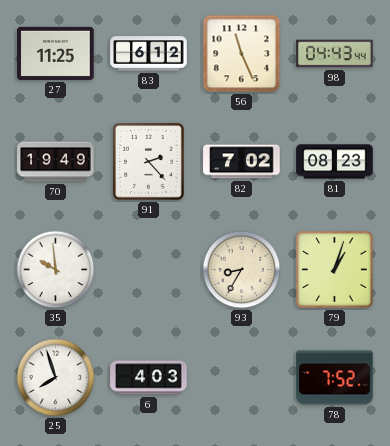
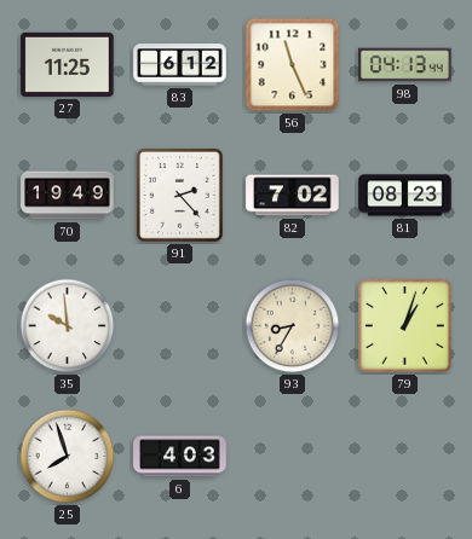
98: 04:43 -> 04:13 (405, 65)
78: 7:52 -> none (335, 378)
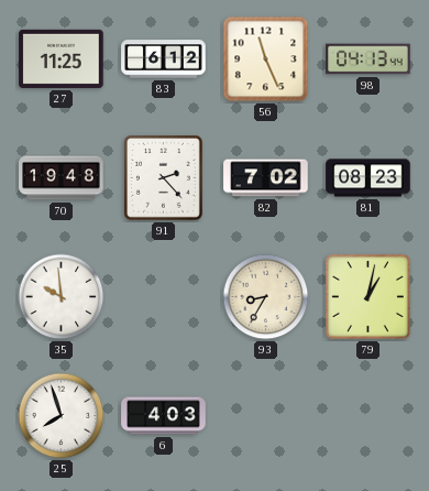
70: 19:49 -> 19:48 (62, 178)
79: 1:03 -> 1:02 (367, 296)
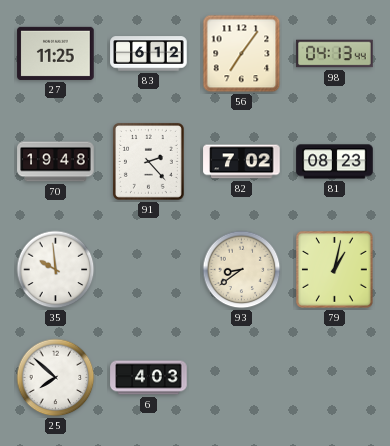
56: 11:26 -> 7:06 (242, 54)
93: 8:35 -> 8:39 (242, 270)
25: 7:57 -> 7:52 (56, 378)
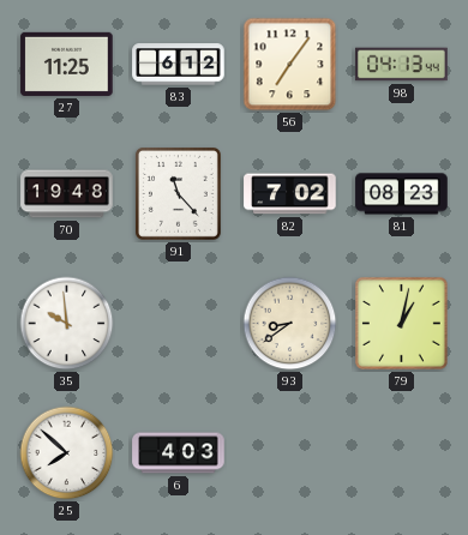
91: 2:23 -> 11:23 (178, 193)
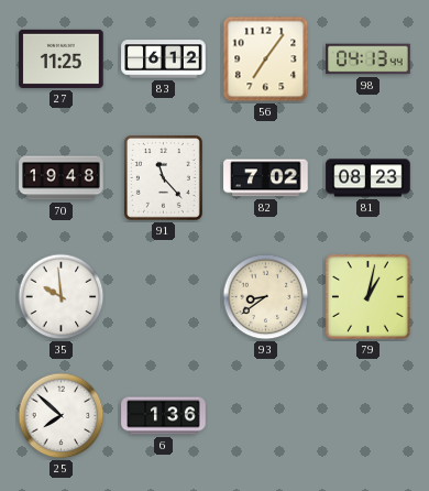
6: 4:03 -> 1:36 (164, 416)
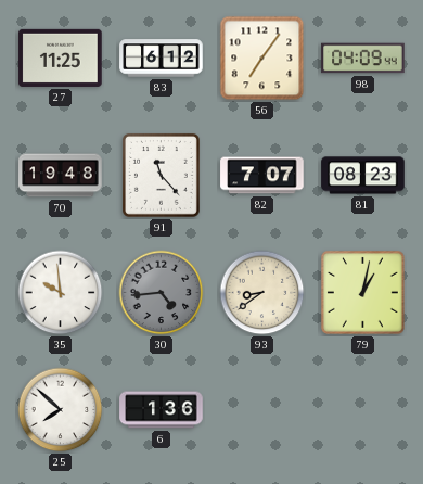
98: 04:13 -> 04:09 (363, 59)
82: 7:02 -> 7:07 (262, 176)
30: none -> 4:44 (162, 293)
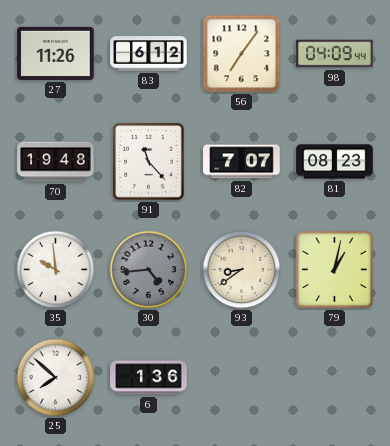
27: 11:25 -> 11:26 (56, 53)
